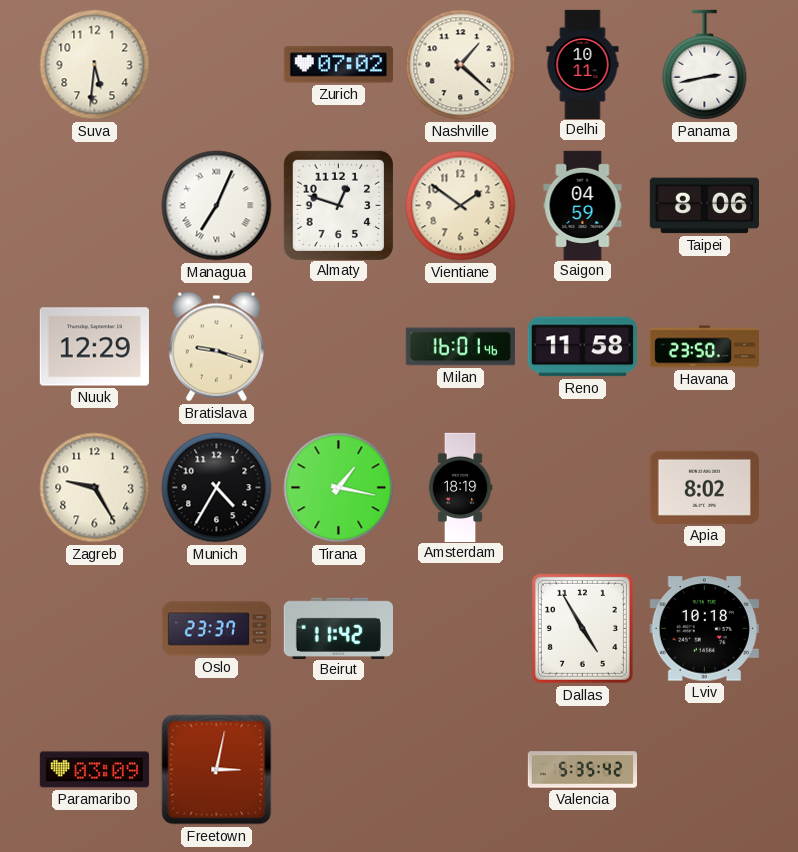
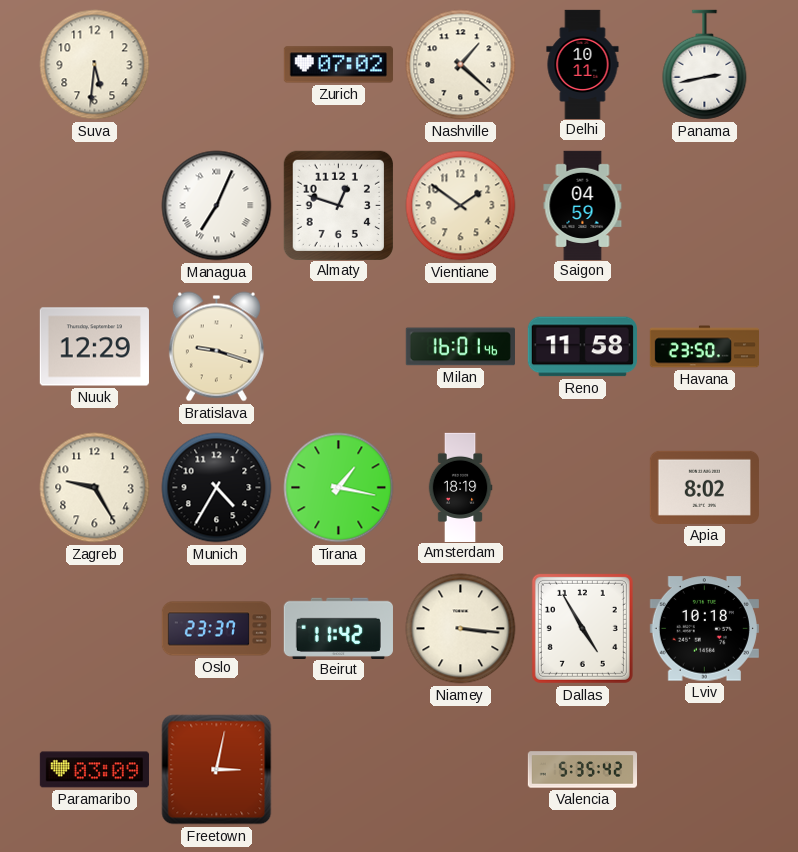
Taipei: 8:06 -> none (704, 206)
Niamey: none -> 3:16 (461, 629)
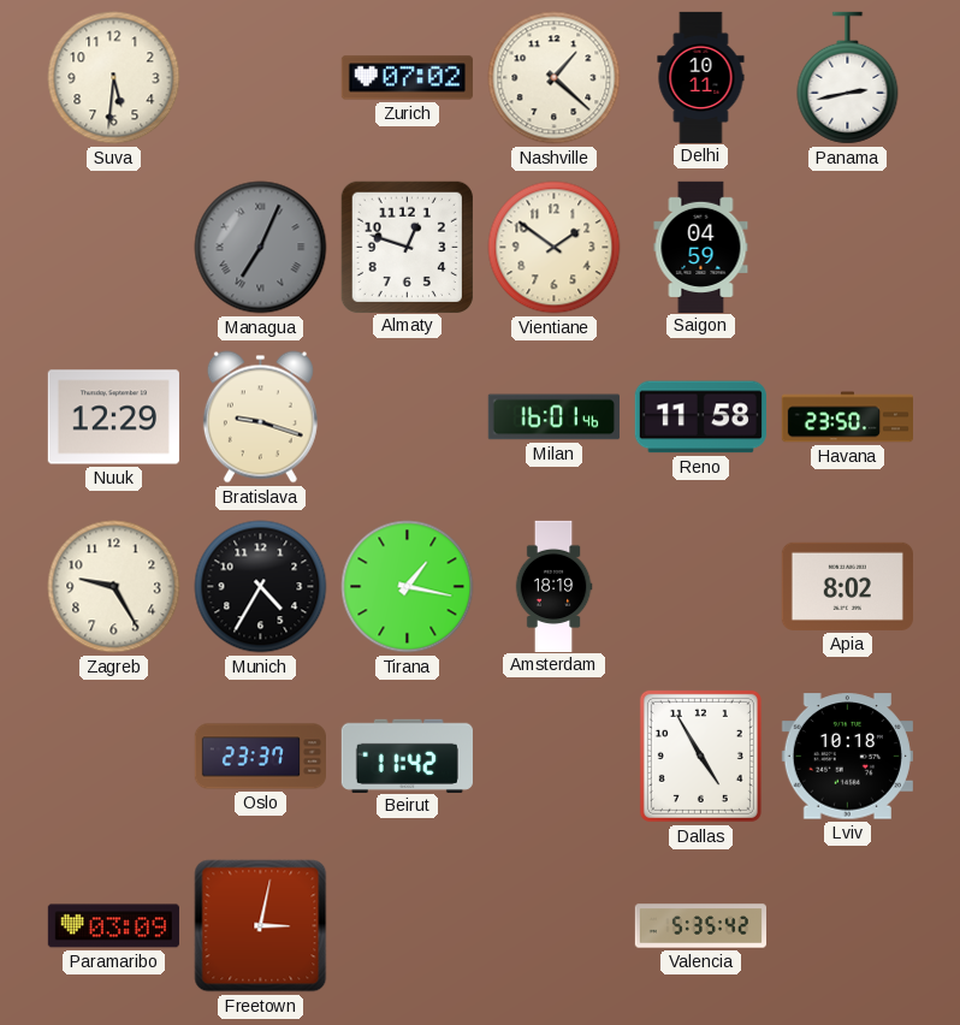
Managua dial: white -> grey (261, 248)
Niamey: 3:16 -> none (461, 629)
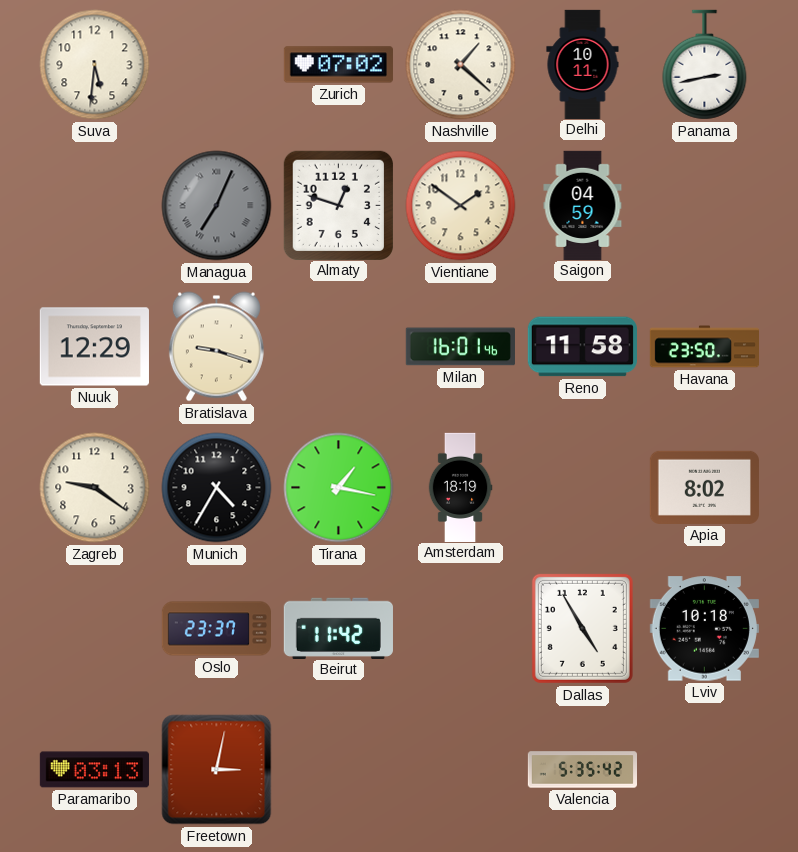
Zagreb: 9:25 -> 9:21 (95, 488)
Paramaribo: 03:09 -> 03:13 (94, 770)
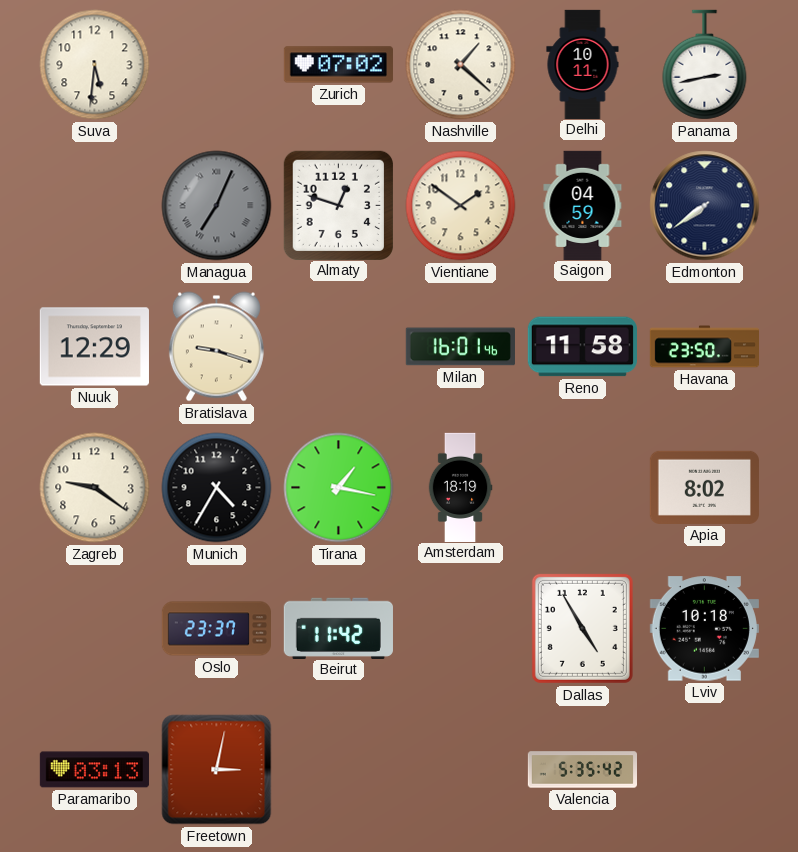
Edmonton: none -> 7:39 (705, 206)
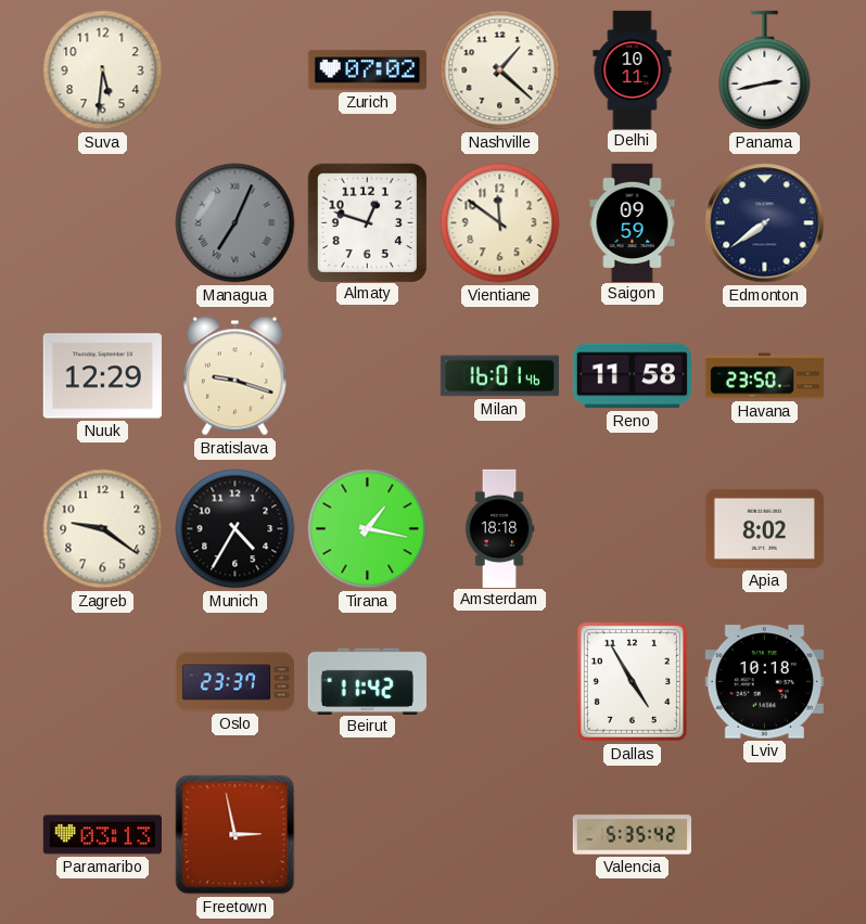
Vientiane: 1:51 -> 11:51 (500, 223)
Saigon: 04:59 -> 09:59 (633, 222)
Amsterdam: 18:19 -> 18:18 (499, 528)
Freetown: 3:02 -> 2:58 (235, 835)
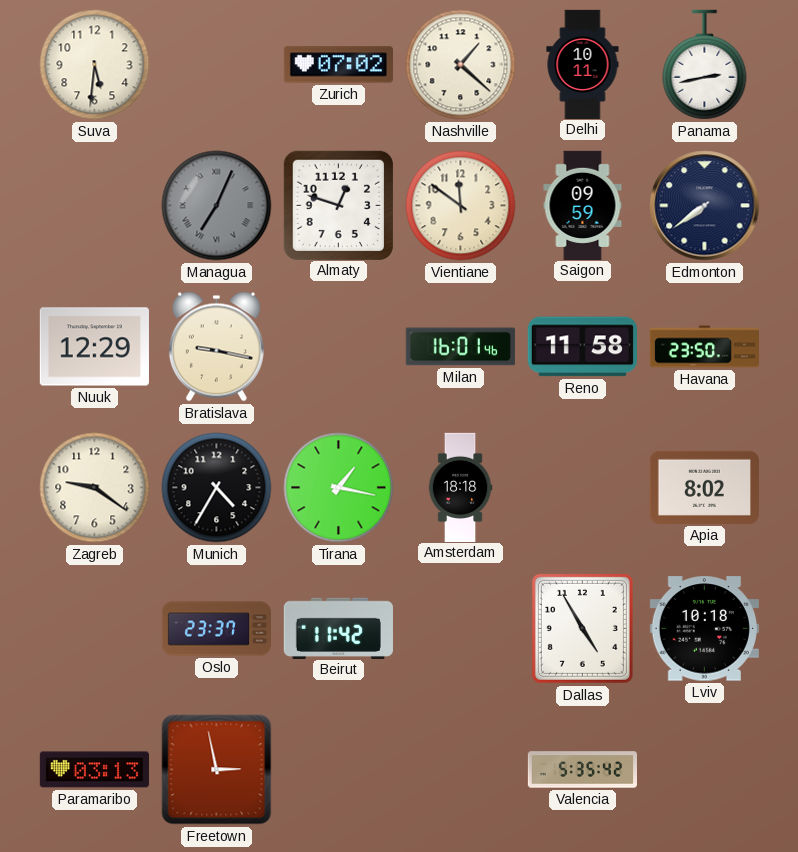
Bratislava: 9:18 -> 9:17 (216, 347)
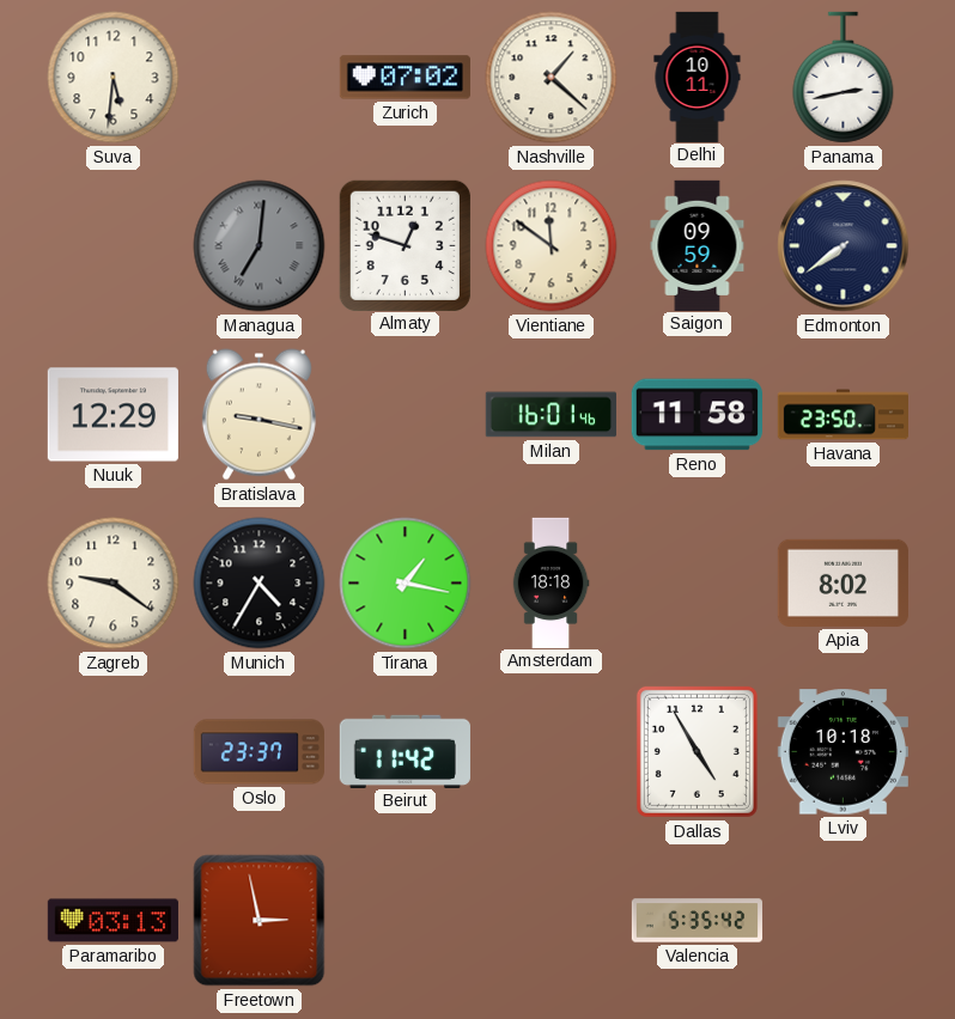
Managua: 7:04 -> 7:01 (260, 246)
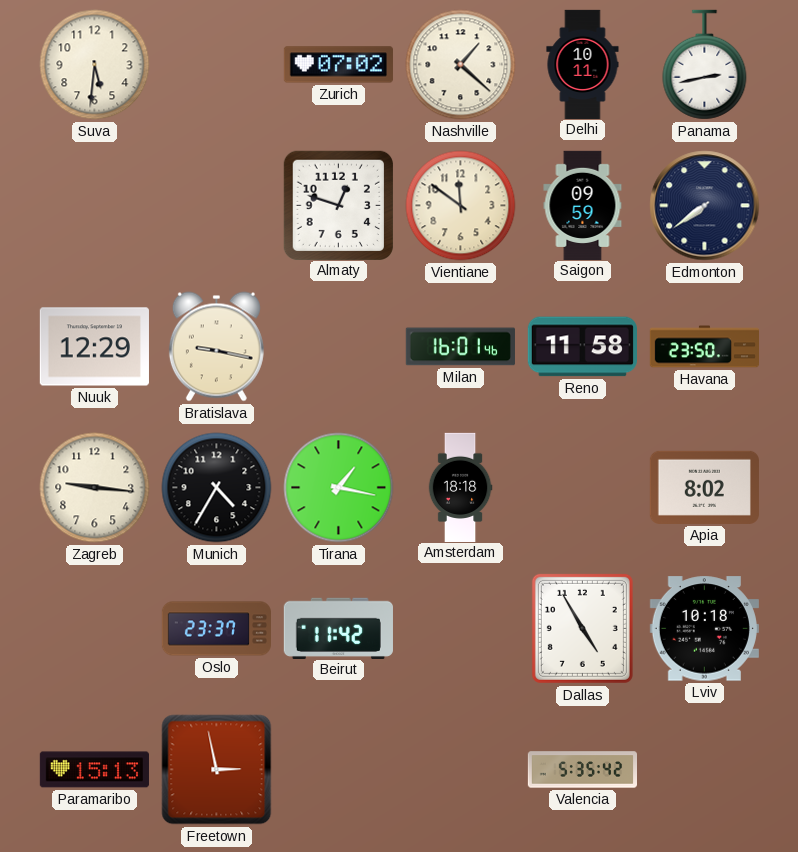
Managua: 7:01 -> none (260, 246)
Zagreb: 9:21 -> 9:16 (95, 488)
Paramaribo: 03:13 -> 15:13 (94, 770)
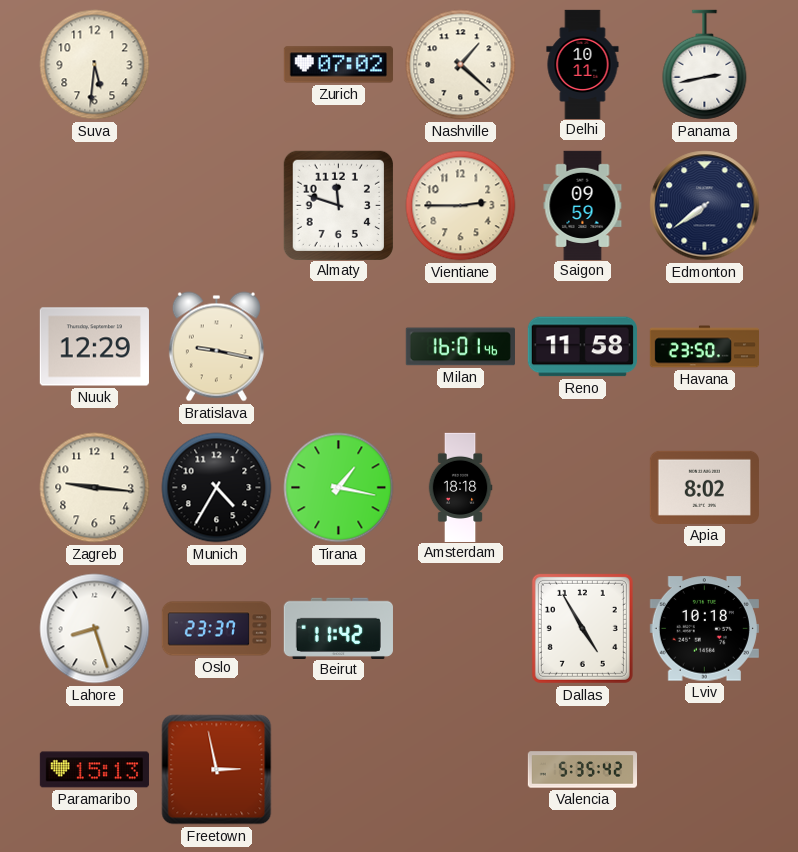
Almaty: 12:48 -> 11:48 (338, 205)
Vientiane: 11:51 -> 2:45 (461, 206)
Lahore: none -> 8:27 (95, 629)
